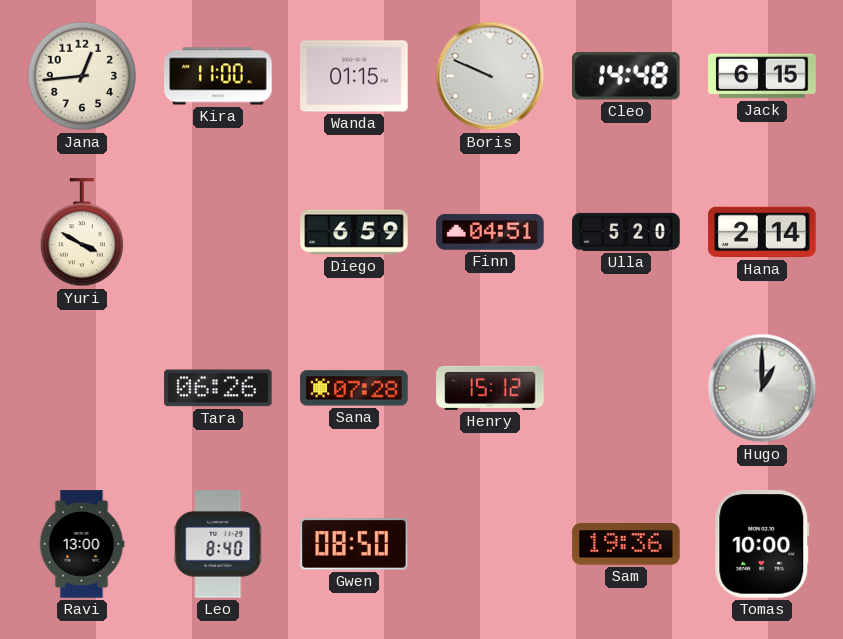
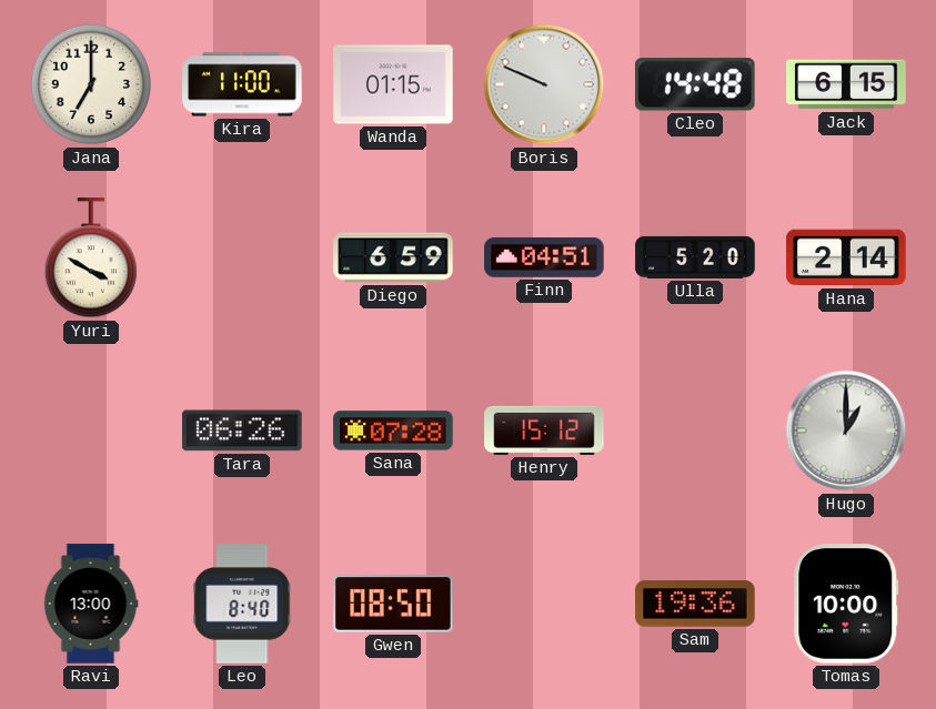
Jana: 12:44 -> 7:00 (91, 84)
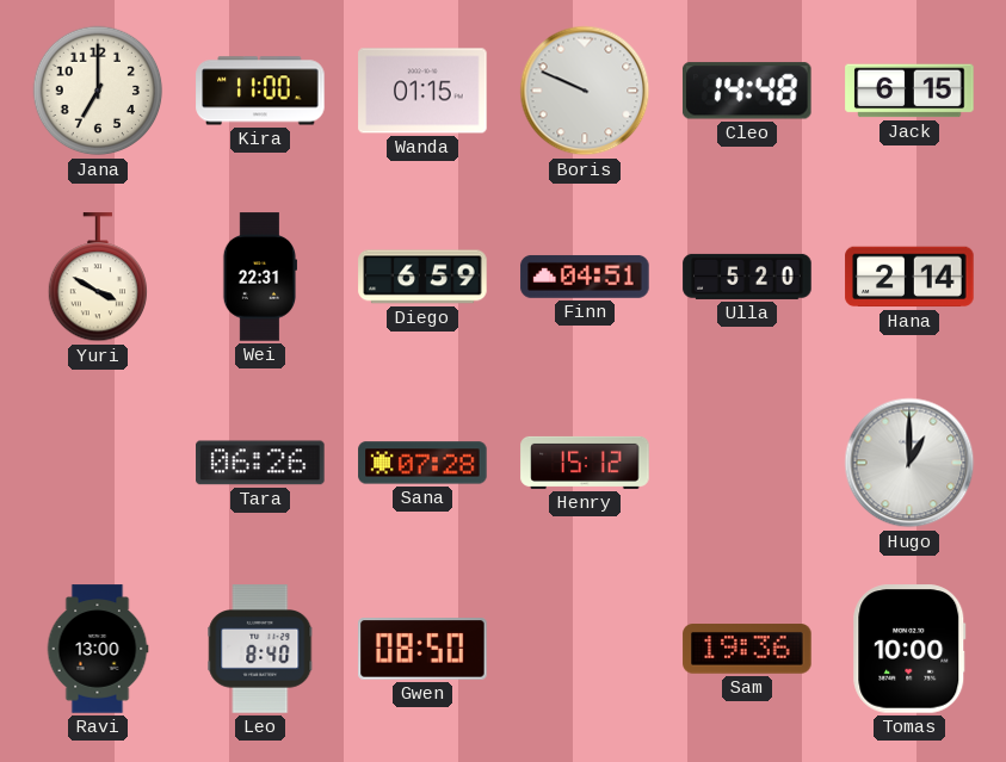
Wei: none -> 22:31 (259, 277)
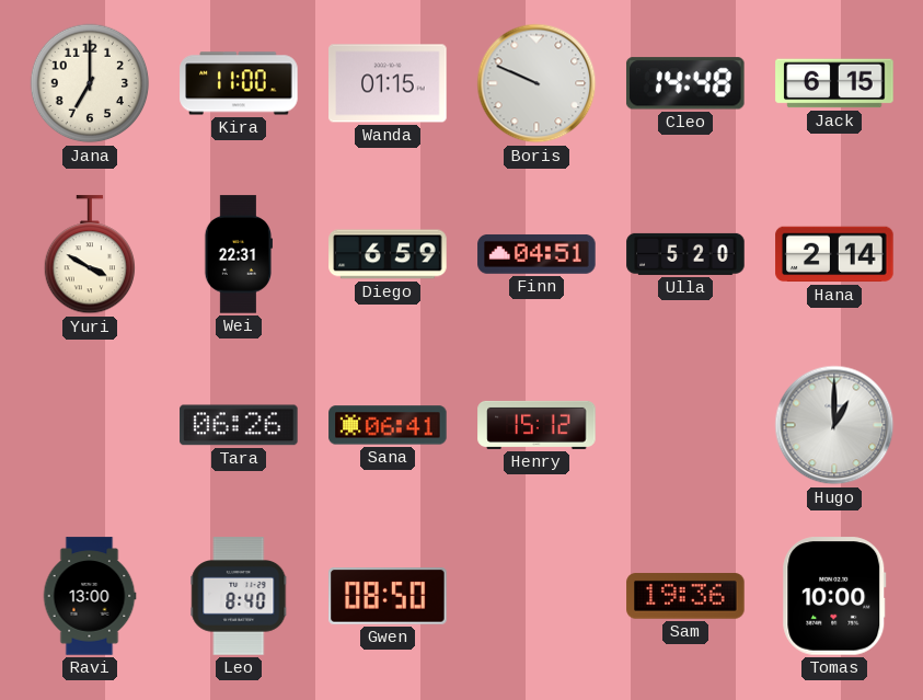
Sana: 07:28 -> 06:41 (388, 425)
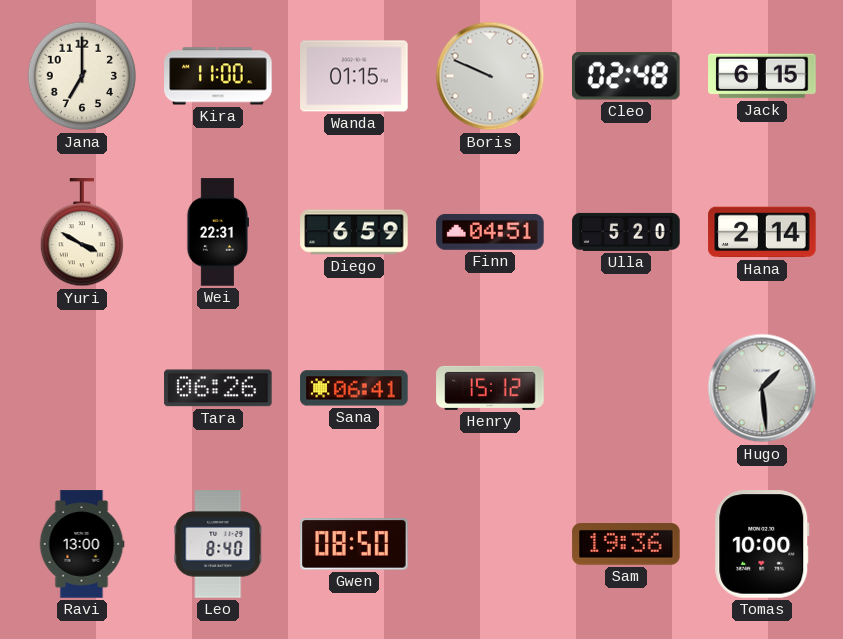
Cleo: 14:48 -> 02:48 (626, 76)
Hugo: 1:00 -> 1:29 (762, 388)
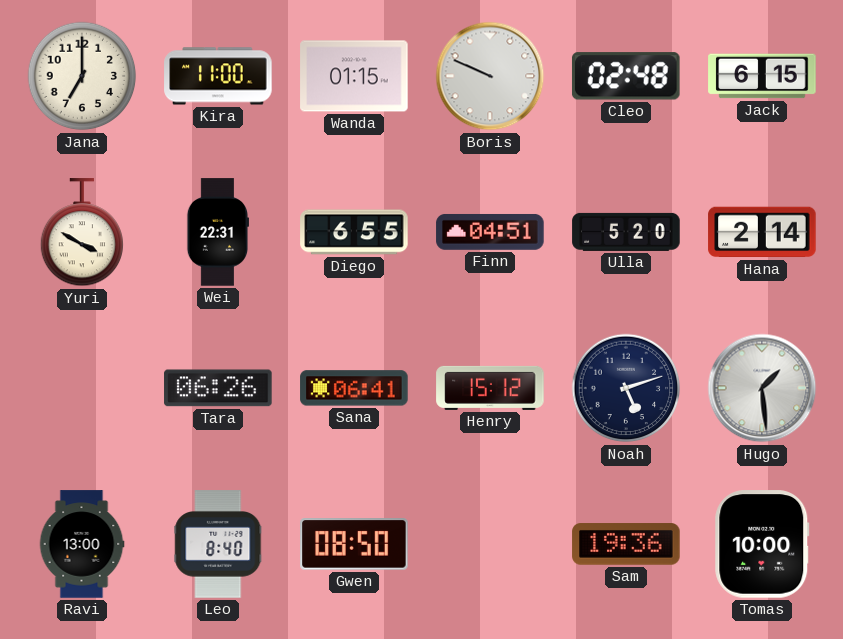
Diego: 6:59 -> 6:55 (354, 232)
Noah: none -> 5:12 (626, 388)
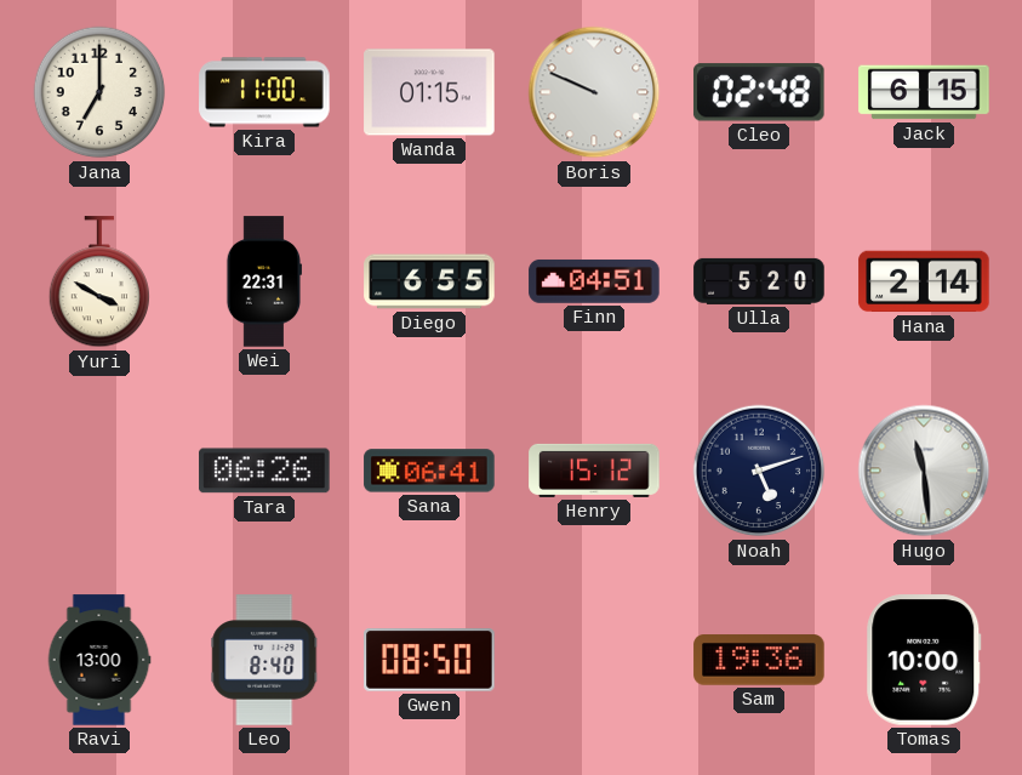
Hugo: 1:29 -> 11:29 (924, 471)
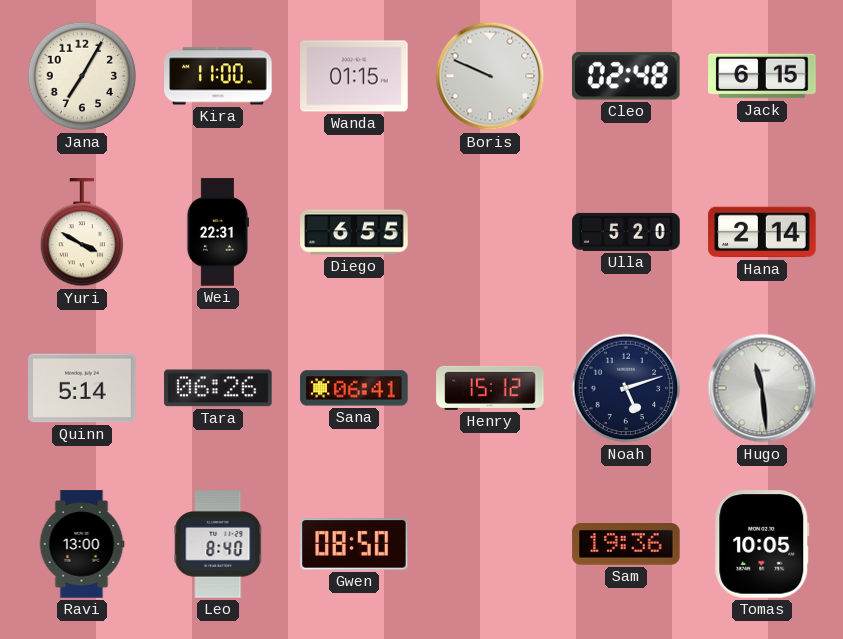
Jana: 7:00 -> 7:05 (82, 76)
Finn: 04:51 -> none (594, 281)
Quinn: none -> 5:14 (82, 388)
Tomas: 10:00 -> 10:05 (762, 544)
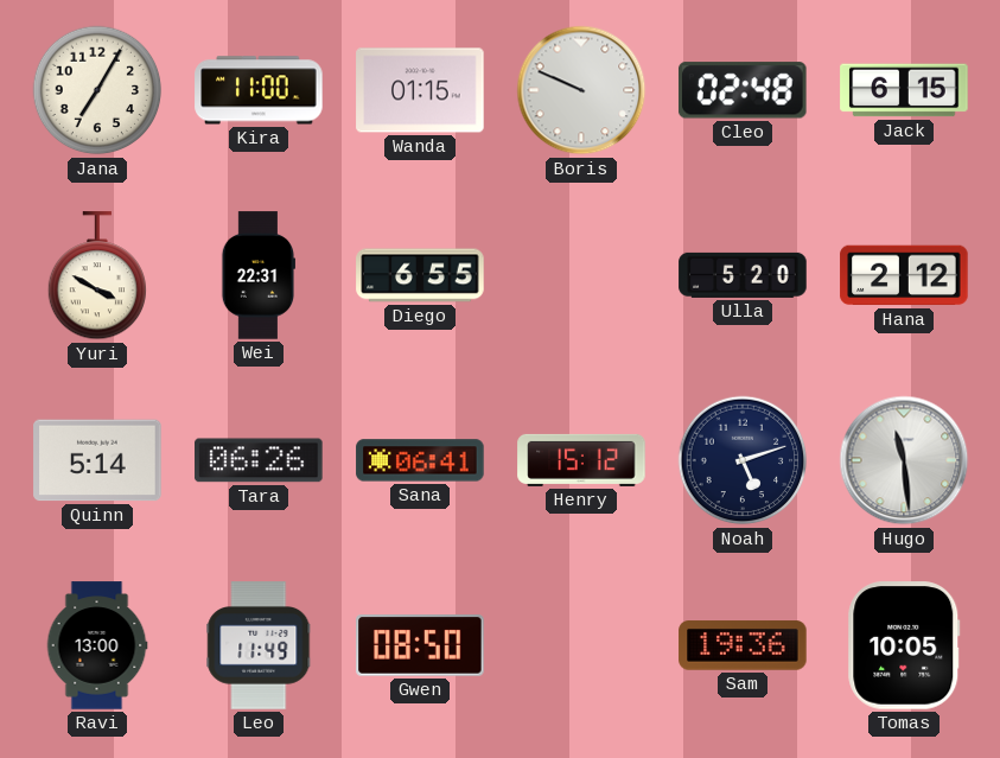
Hana: 2:14 -> 2:12 (904, 275)
Leo: 8:40 -> 11:49 (259, 645)
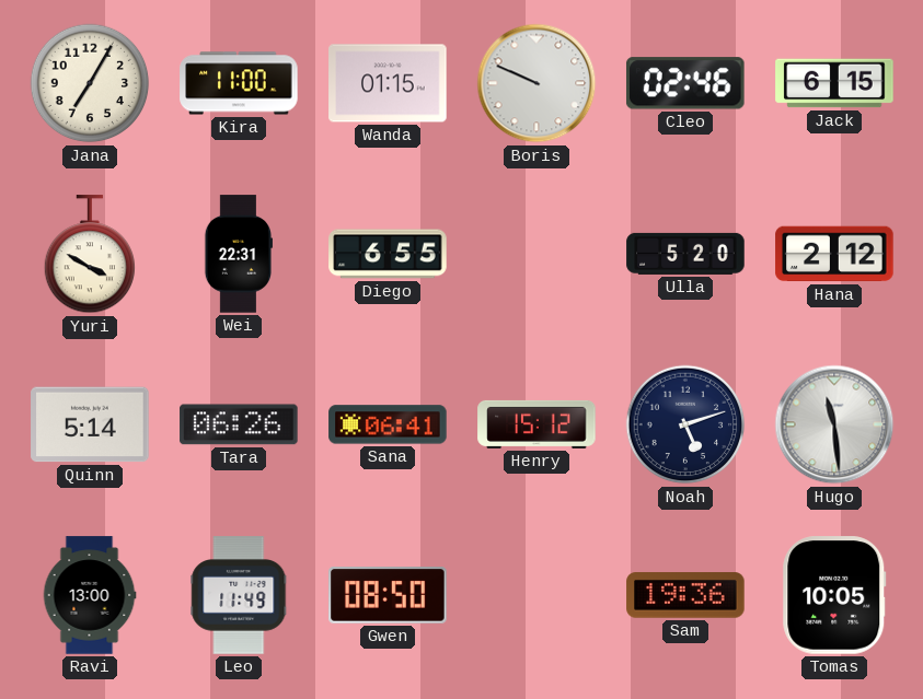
Cleo: 02:48 -> 02:46 (685, 83)
